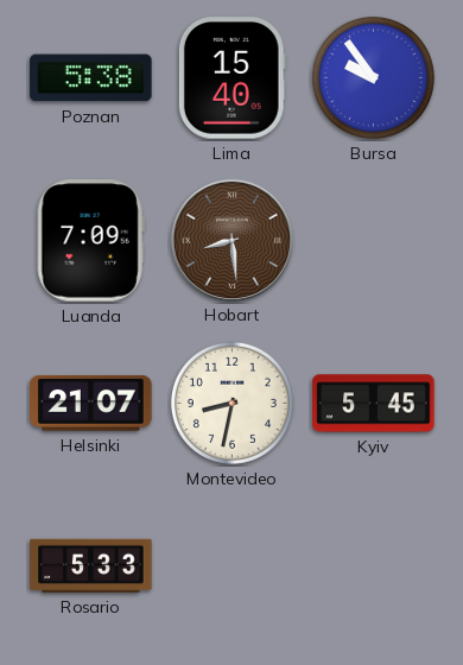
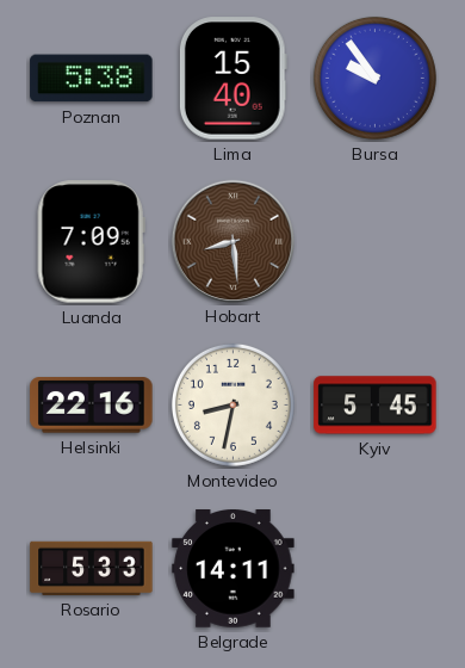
Helsinki: 21:07 -> 22:16 (92, 406)
Belgrade: none -> 14:11 (234, 569)
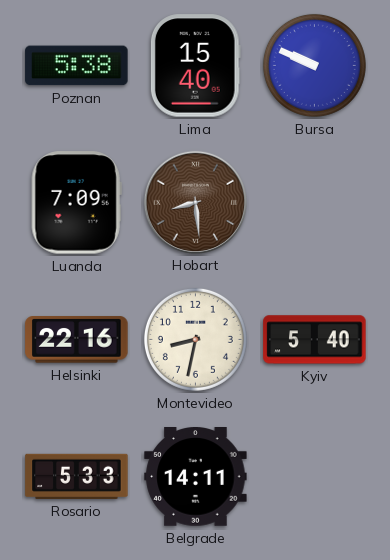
Bursa: 9:54 -> 9:49 (314, 65)
Kyiv: 5:45 -> 5:40 (315, 340)
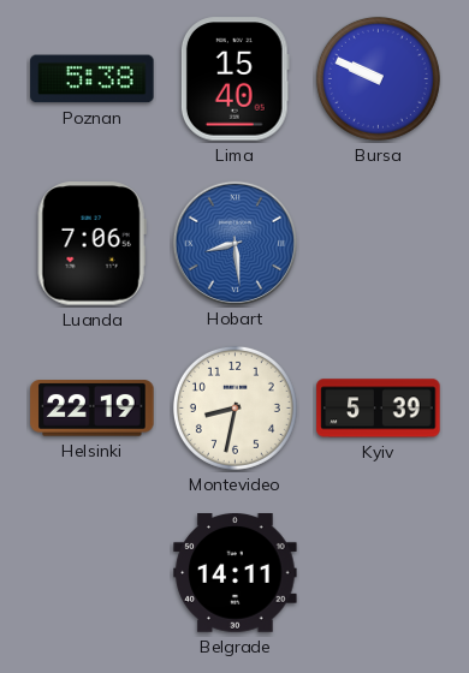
Luanda: 7:09 -> 7:06 (91, 244)
Hobart dial: brown -> blue (234, 243)
Helsinki: 22:16 -> 22:19 (93, 409)
Kyiv: 5:40 -> 5:39 (379, 409)
Rosario: 5:33 -> none (77, 476)
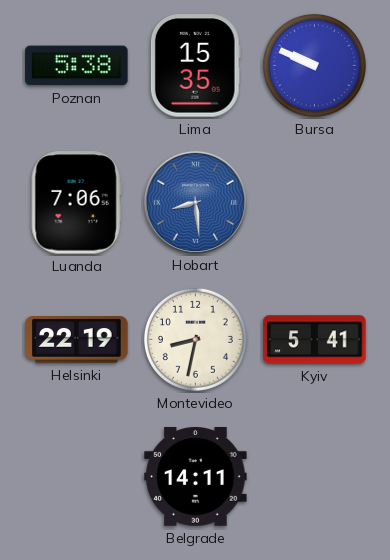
Lima: 15:40 -> 15:35 (195, 66)
Kyiv: 5:39 -> 5:41 (315, 340)
